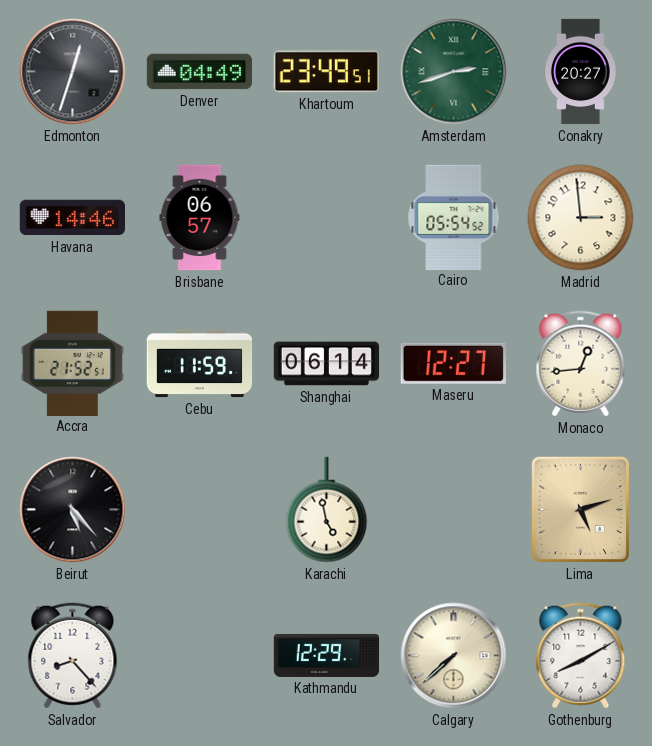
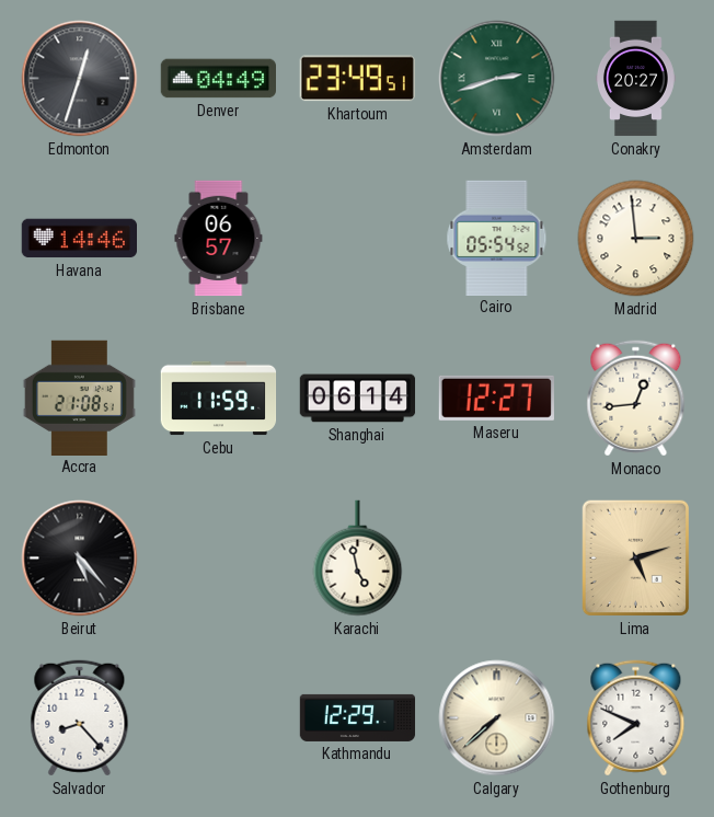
Accra: 21:52 -> 21:08 (79, 398)
Gothenburg: 8:10 -> 7:49 (636, 718)
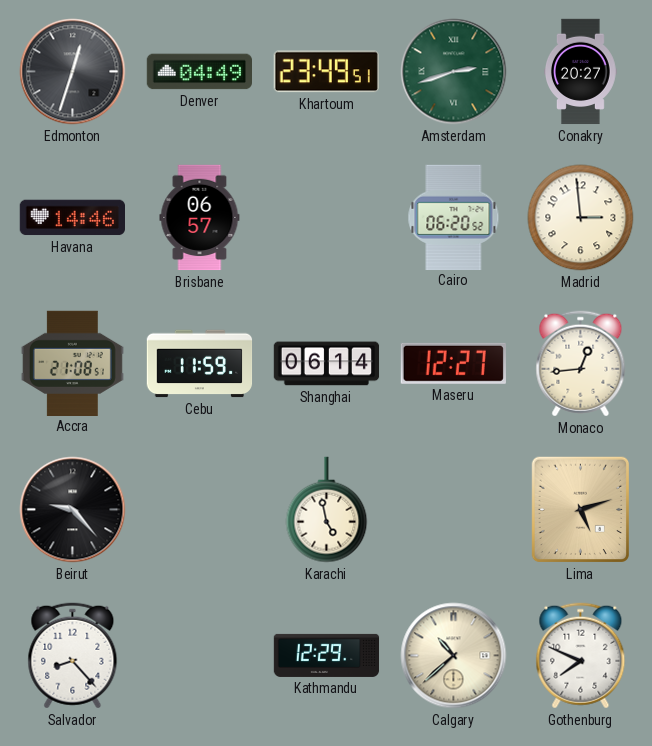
Cairo: 05:54 -> 06:20 (454, 217)
Beirut: 5:23 -> 9:23 (73, 510)
Calgary: 7:38 -> 10:38 (454, 656)
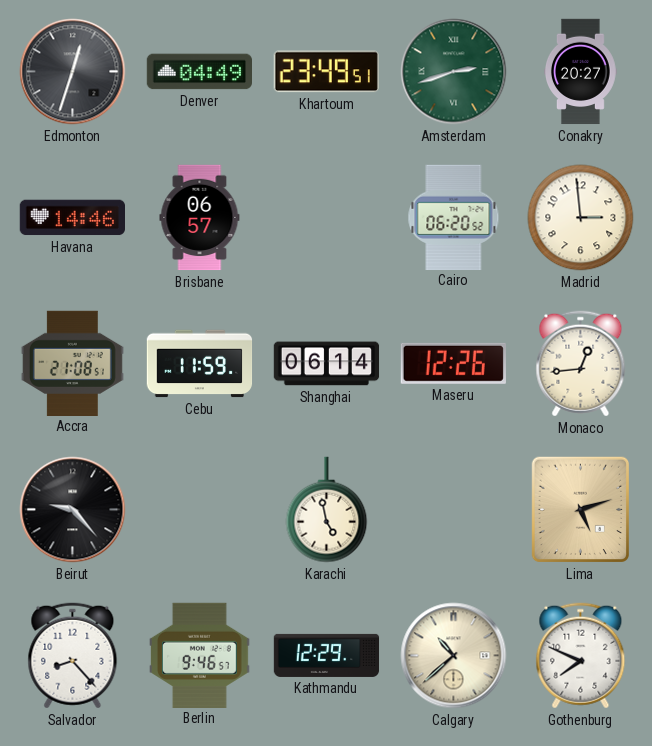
Maseru: 12:27 -> 12:26 (453, 363)
Berlin: none -> 9:46 (200, 655)
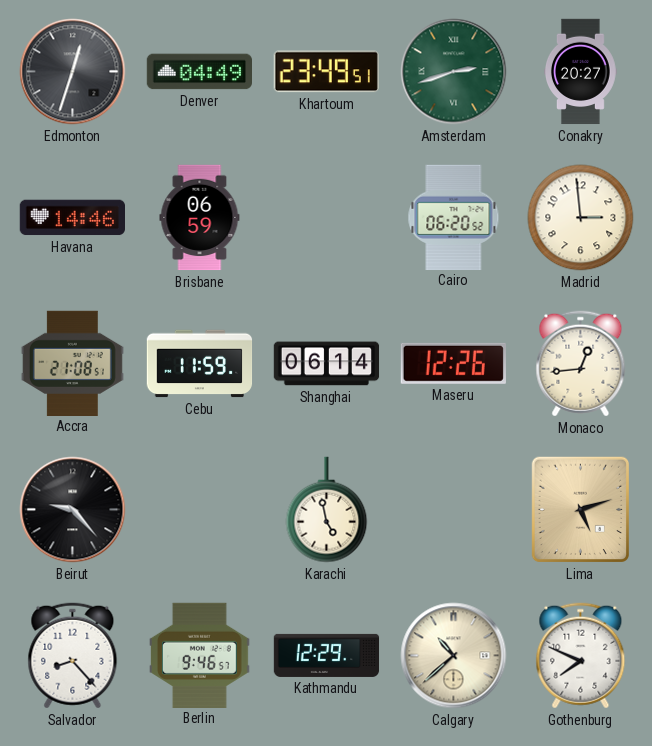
Brisbane: 06:57 -> 06:59 (200, 218)
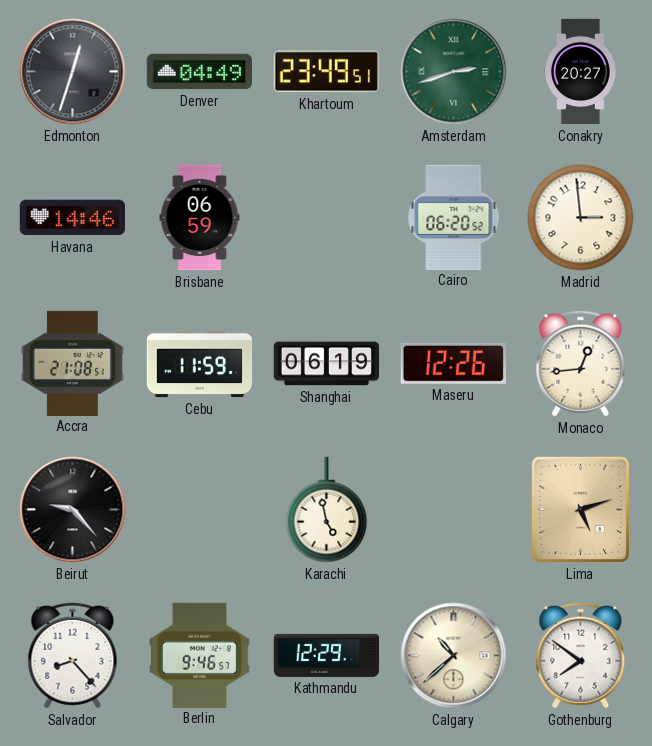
Shanghai: 06:14 -> 06:19 (327, 364)
Gothenburg: 7:49 -> 7:51 (581, 656)
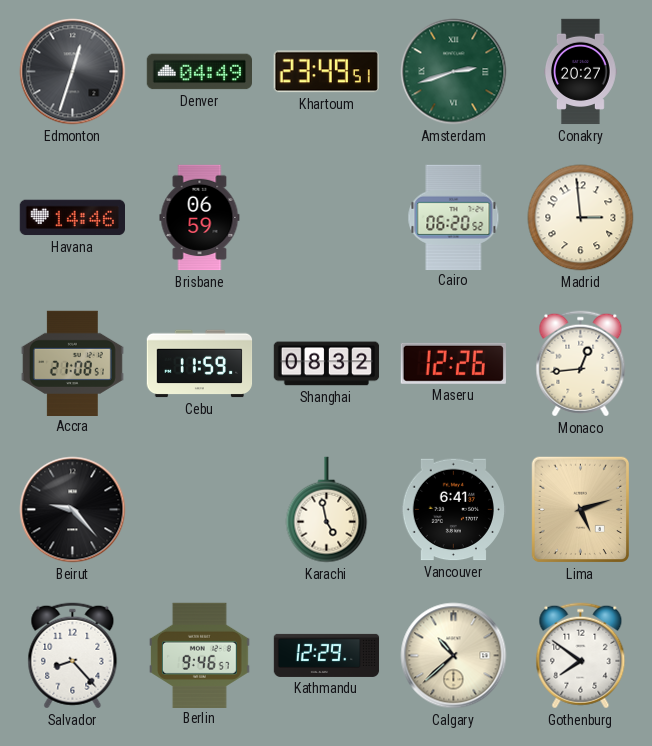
Shanghai: 06:19 -> 08:32 (327, 364)
Vancouver: none -> 6:41 (453, 510)
